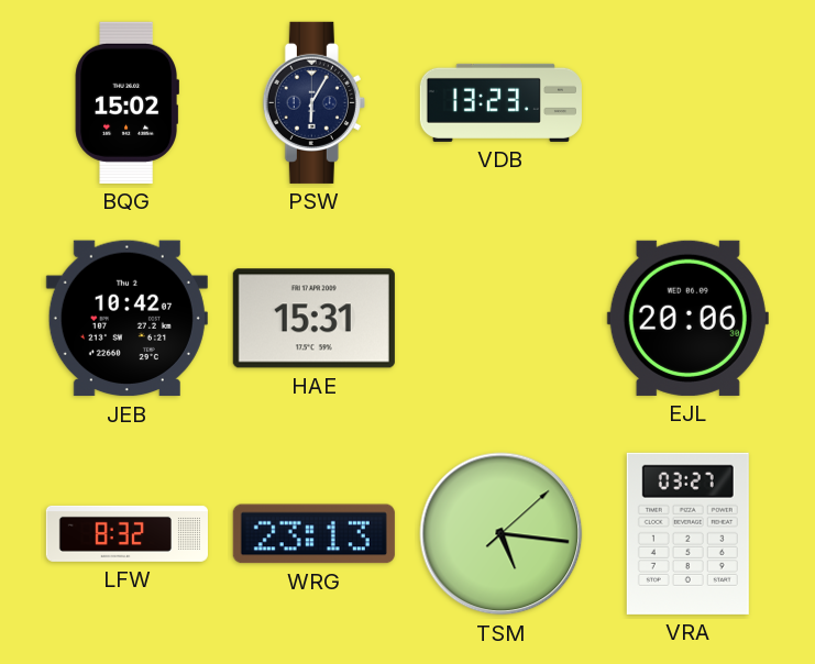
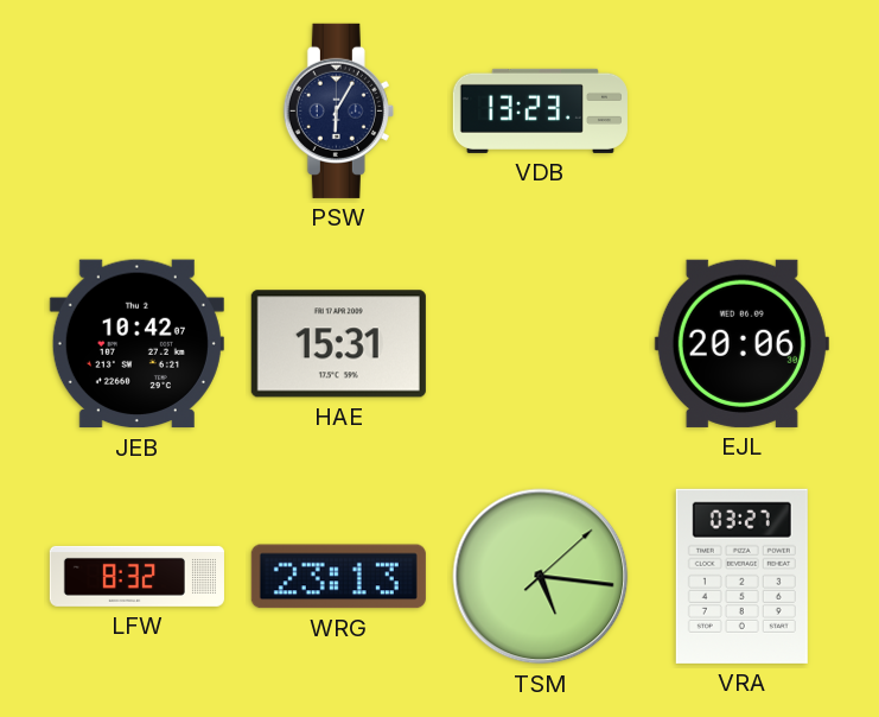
BQG: 15:02 -> none (126, 102)
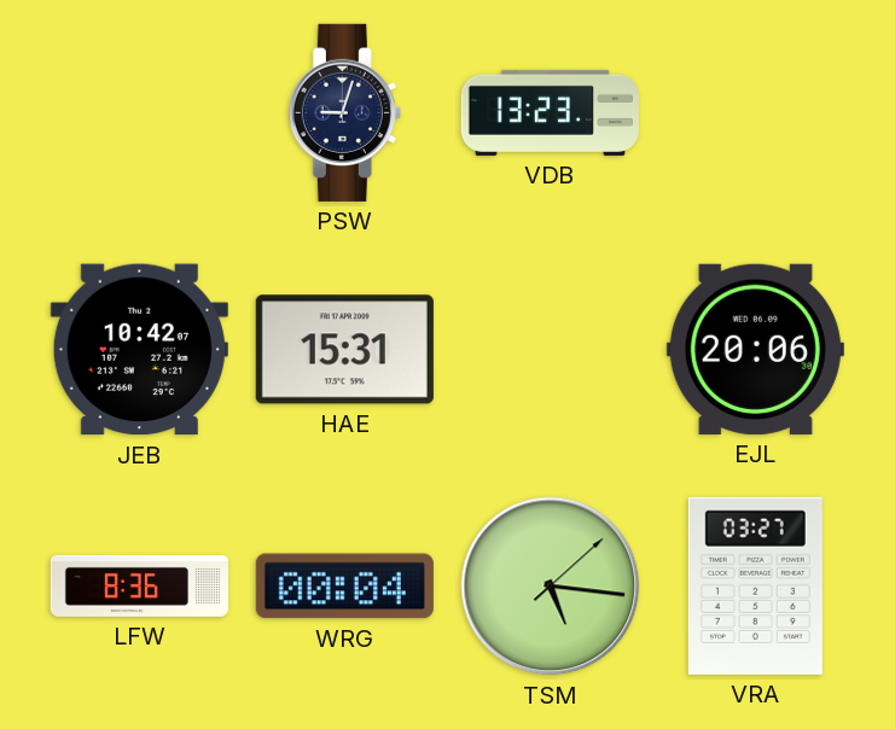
PSW: 6:05 -> 9:03 (344, 112)
LFW: 8:32 -> 8:36 (139, 585)
WRG: 23:13 -> 00:04 (344, 587)
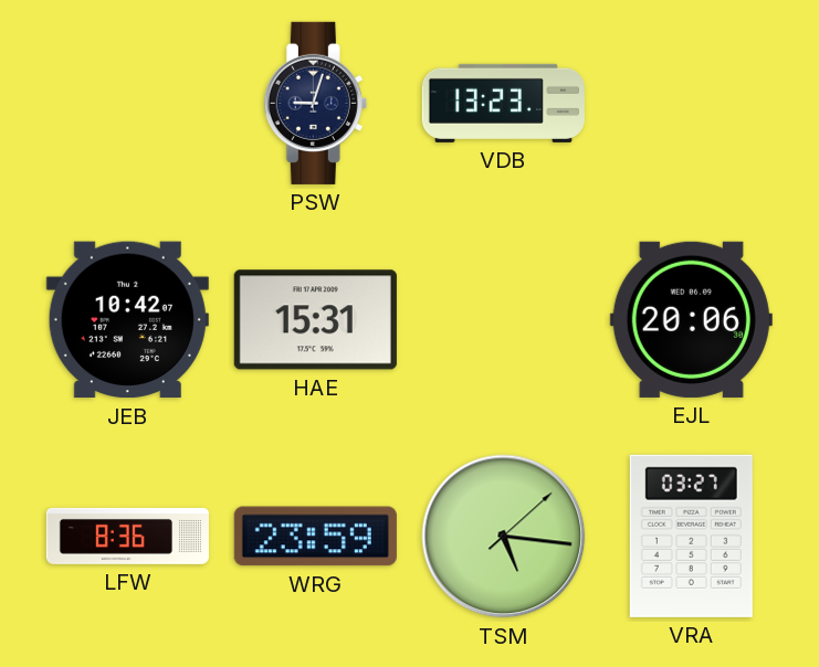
WRG: 00:04 -> 23:59 (315, 537)
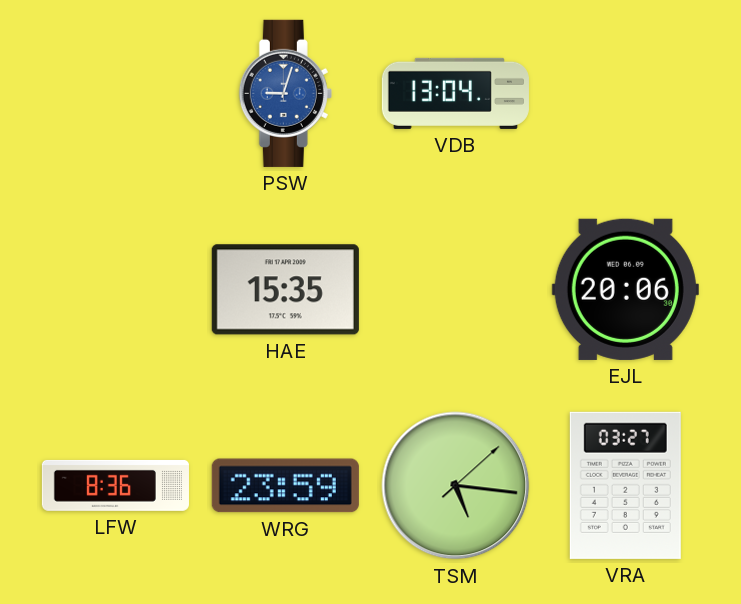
PSW dial: navy -> blue (285, 93)
VDB: 13:23 -> 13:04 (455, 93)
JEB: 10:42 -> none (127, 320)
HAE: 15:31 -> 15:35 (285, 290)
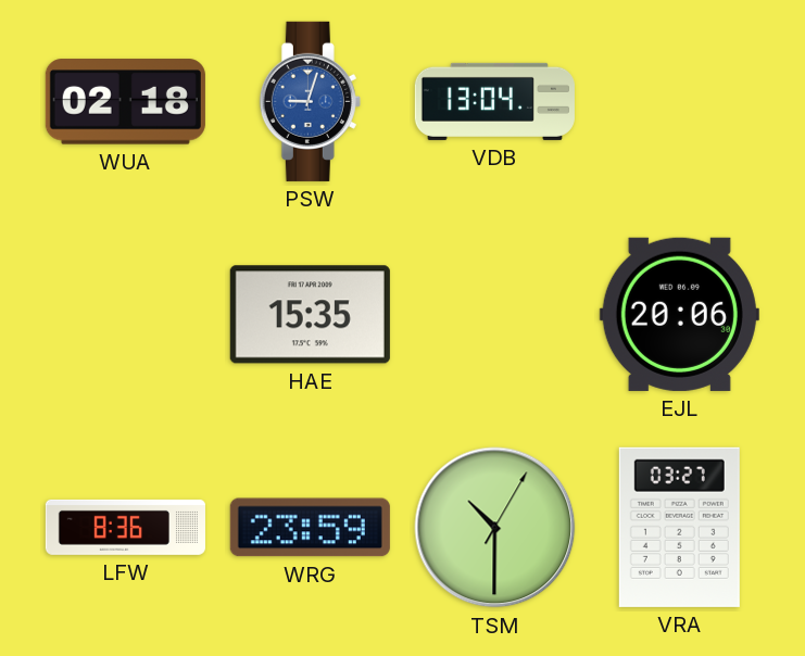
WUA: none -> 02:18 (125, 102)
TSM: 5:16 -> 10:30 (495, 528)
